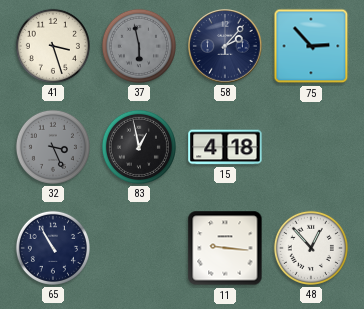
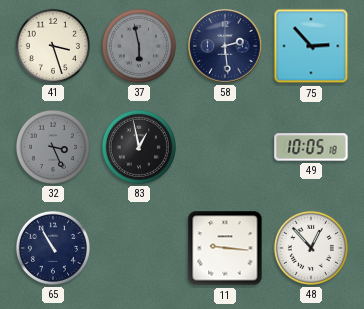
58: 2:07 -> 2:29 (225, 46)
15: 4:18 -> none (225, 147)
49: none -> 10:05 (311, 147)
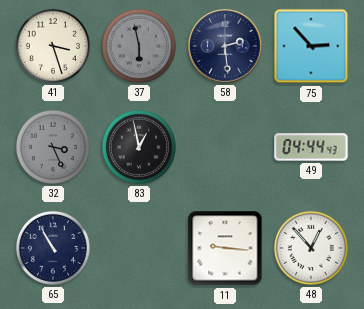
49: 10:05 -> 04:44 (311, 147)
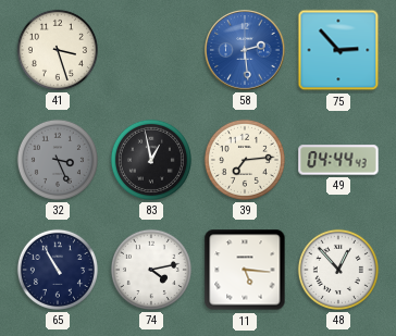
37: 5:58 -> none (139, 46)
58 dial: navy -> blue (245, 50)
39: none -> 7:14 (245, 160)
74: none -> 4:13 (151, 270)
11: 9:16 -> 5:16 (245, 270)
